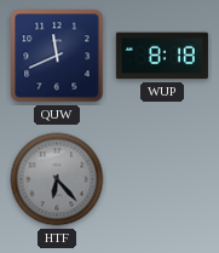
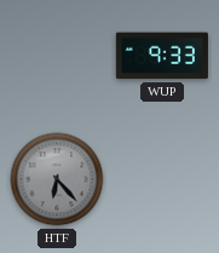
QUW: 11:41 -> none (57, 56)
WUP: 8:18 -> 9:33 (162, 56)
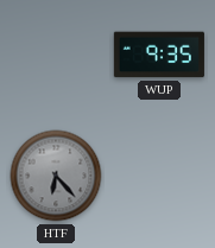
WUP: 9:33 -> 9:35 (159, 55)
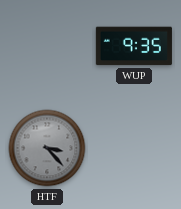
HTF: 6:23 -> 3:23 (47, 148)
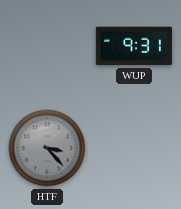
WUP: 9:35 -> 9:31 (134, 46)
